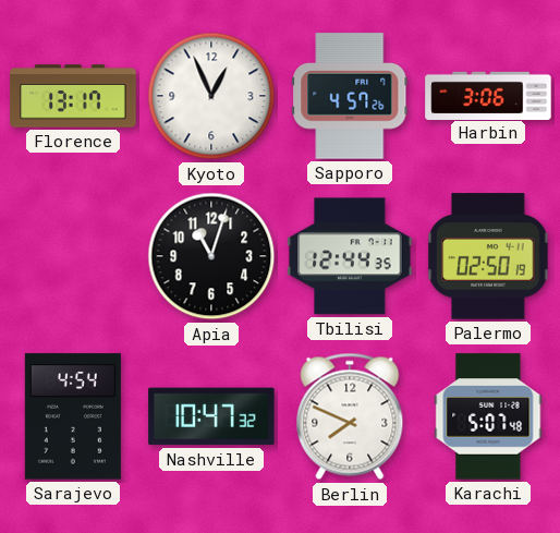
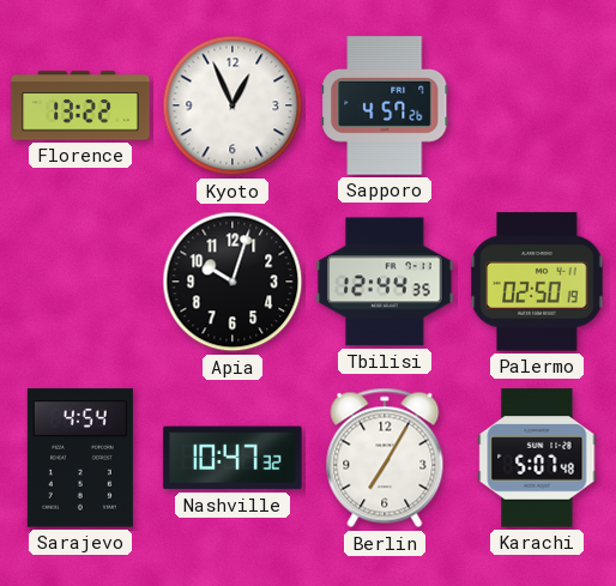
Florence: 13:17 -> 13:22 (80, 105)
Harbin: 3:06 -> none (488, 95)
Apia: 11:03 -> 10:03 (232, 282)
Berlin: 7:49 -> 7:05 (385, 458)
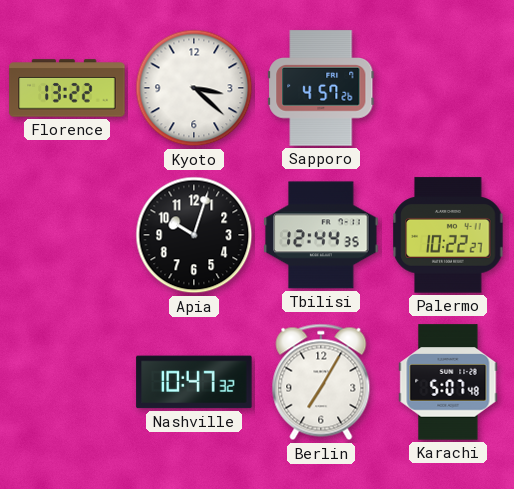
Kyoto: 12:56 -> 3:22 (194, 88)
Palermo: 02:50 -> 10:22 (448, 235)
Sarajevo: 4:54 -> none (80, 458)
